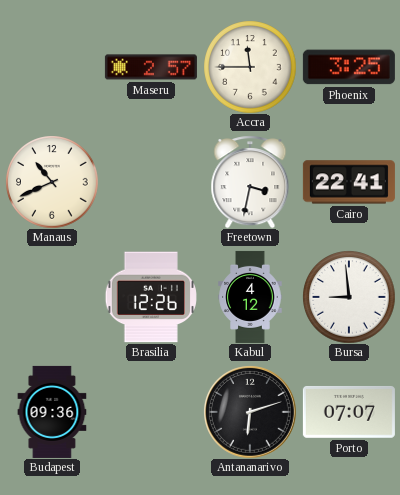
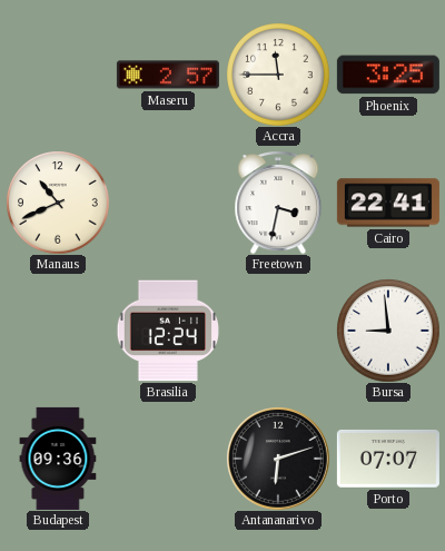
Brasilia: 12:26 -> 12:24 (168, 331)
Kabul: 4:12 -> none (250, 297)
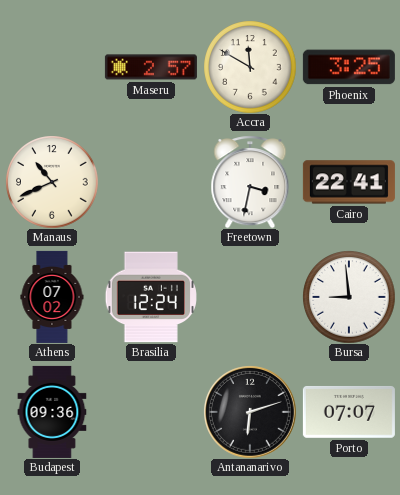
Accra: 11:45 -> 11:50 (250, 67)
Athens: none -> 07:02 (52, 297)
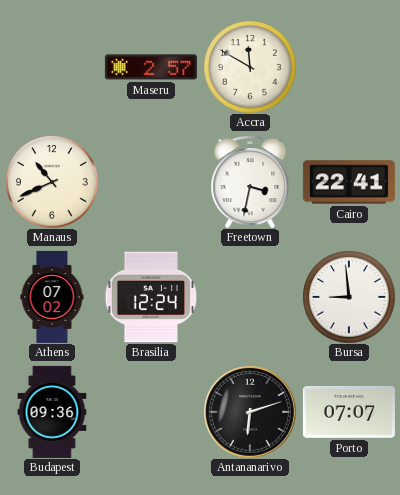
Phoenix: 3:25 -> none (349, 67)
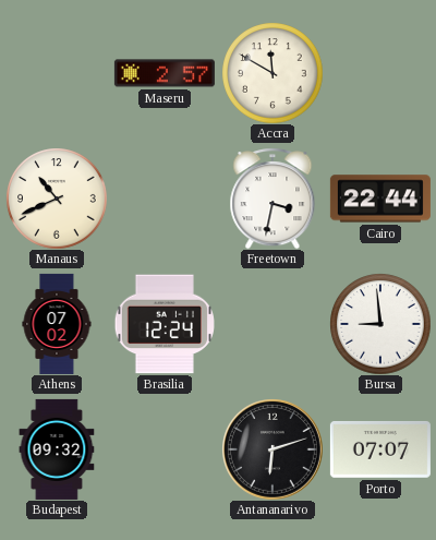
Cairo: 22:41 -> 22:44 (380, 199)
Budapest: 09:36 -> 09:32 (57, 449)
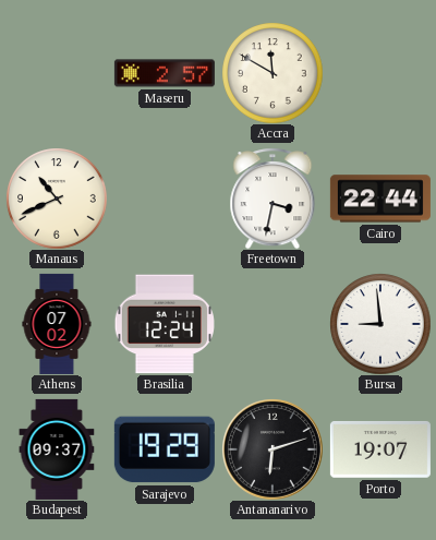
Budapest: 09:32 -> 09:37 (57, 449)
Sarajevo: none -> 19:29 (165, 449)
Porto: 07:07 -> 19:07 (380, 449)
